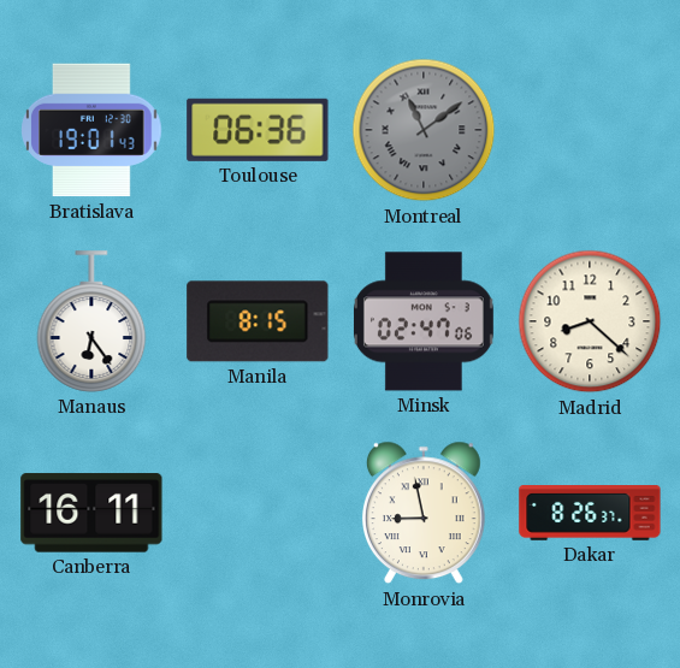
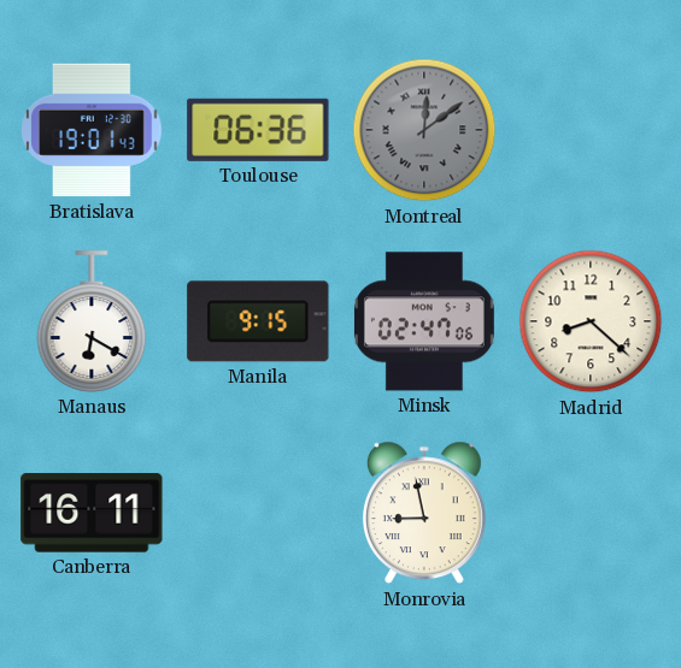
Montreal: 11:09 -> 12:09 (424, 130)
Manaus: 6:24 -> 6:20 (92, 321)
Manila: 8:15 -> 9:15 (258, 321)
Dakar: 8:26 -> none (590, 514)
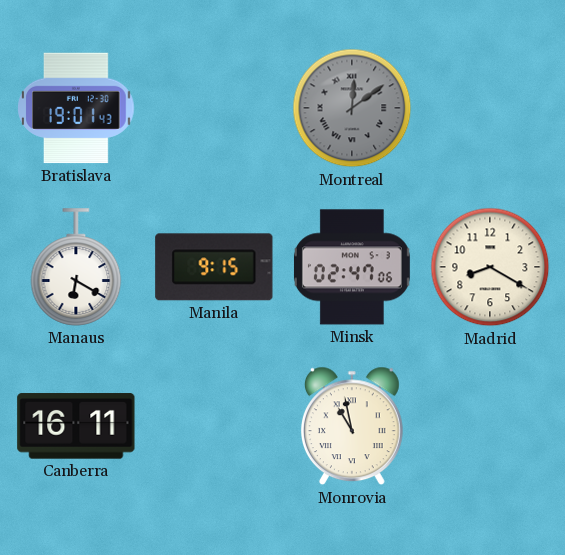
Toulouse: 06:36 -> none (258, 130)
Madrid: 8:22 -> 8:20 (490, 267)
Monrovia: 8:58 -> 10:58 (352, 426)
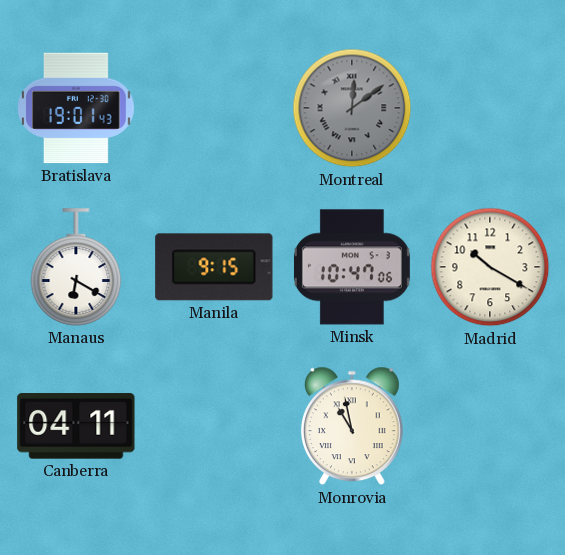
Minsk: 02:47 -> 10:47 (352, 267)
Madrid: 8:20 -> 10:20 (490, 267)
Canberra: 16:11 -> 04:11 (76, 426)
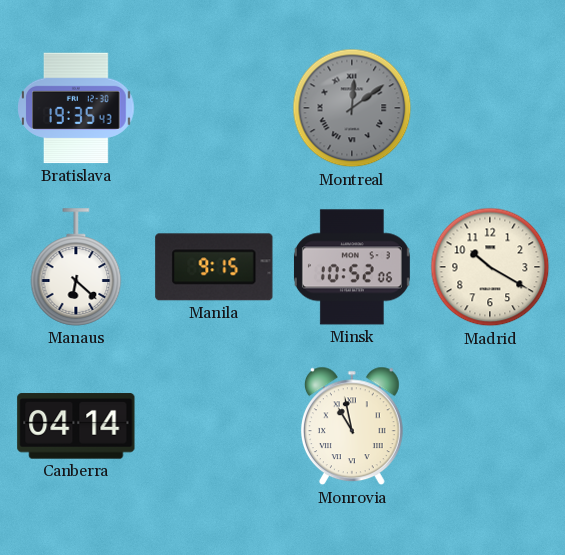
Bratislava: 19:01 -> 19:35 (76, 108)
Manaus: 6:20 -> 6:22 (76, 267)
Minsk: 10:47 -> 10:52 (352, 267)
Canberra: 04:11 -> 04:14 (76, 426)
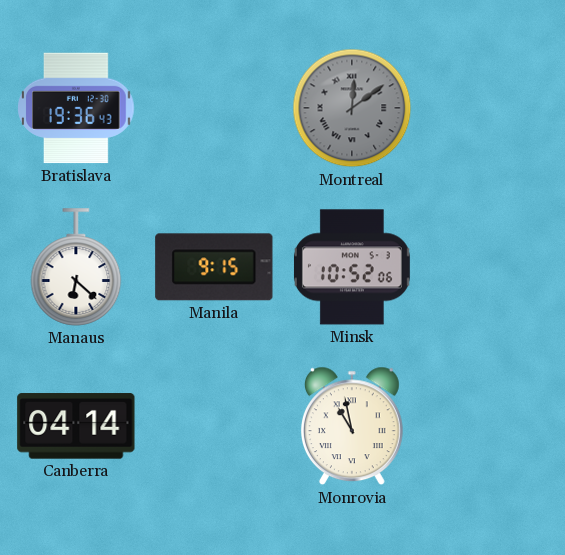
Bratislava: 19:35 -> 19:36 (76, 108)
Madrid: 10:20 -> none (490, 267)
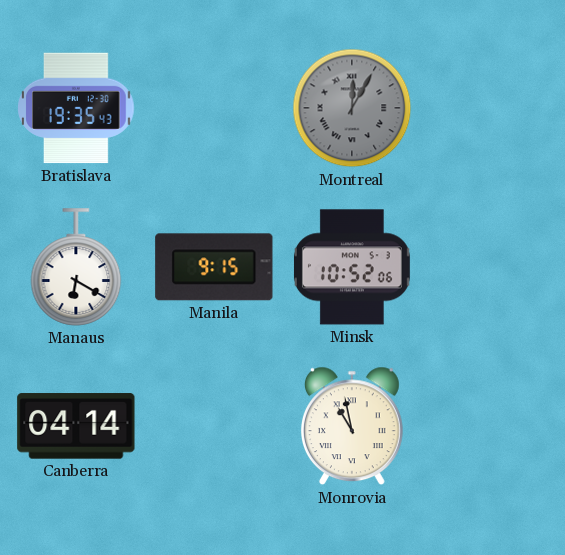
Bratislava: 19:36 -> 19:35 (76, 108)
Montreal: 12:09 -> 12:05 (352, 108)
Manaus: 6:22 -> 6:20 (76, 267)
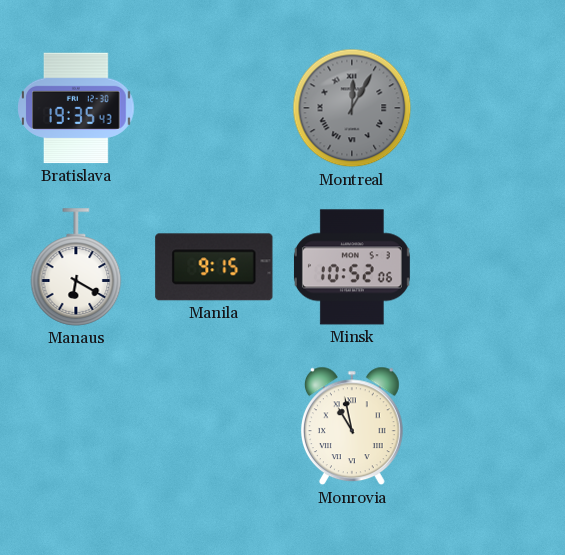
Canberra: 04:14 -> none (76, 426)
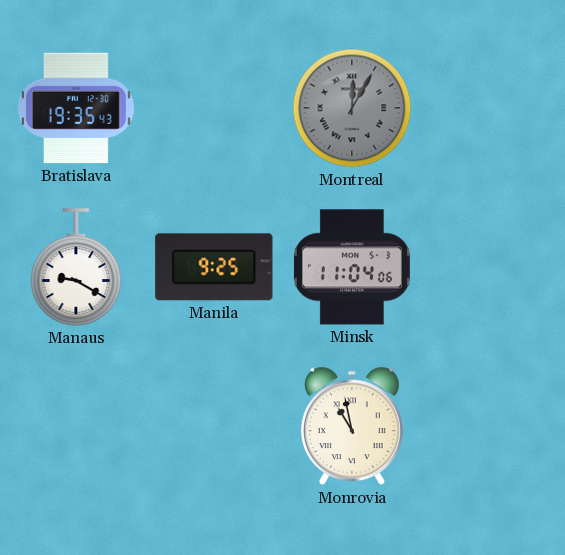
Manaus: 6:20 -> 9:20 (76, 267)
Manila: 9:15 -> 9:25 (214, 267)
Minsk: 10:52 -> 11:04 (352, 267)
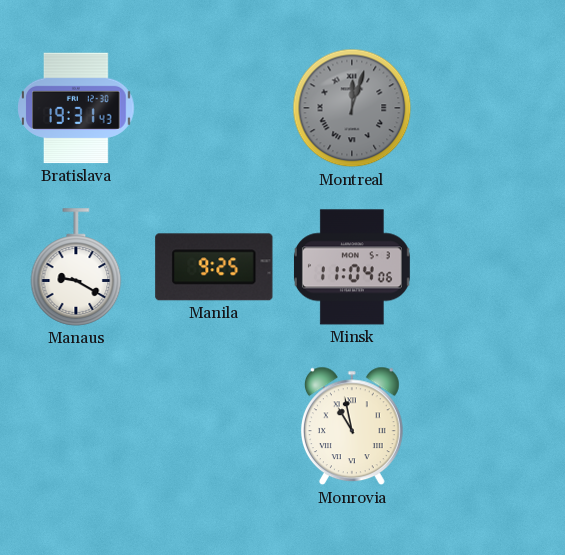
Bratislava: 19:35 -> 19:31 (76, 108)
Montreal: 12:05 -> 12:03 (352, 108)
